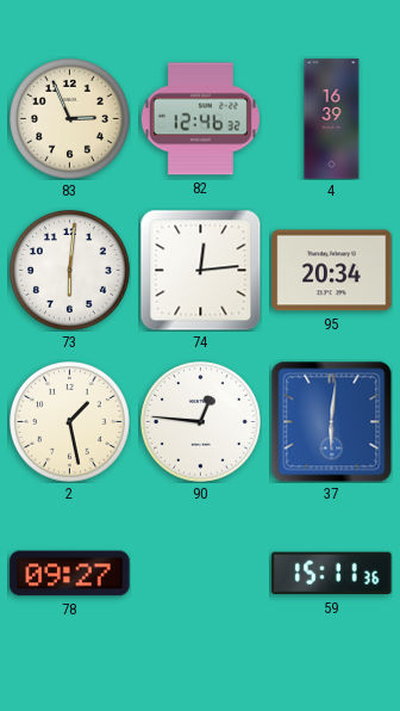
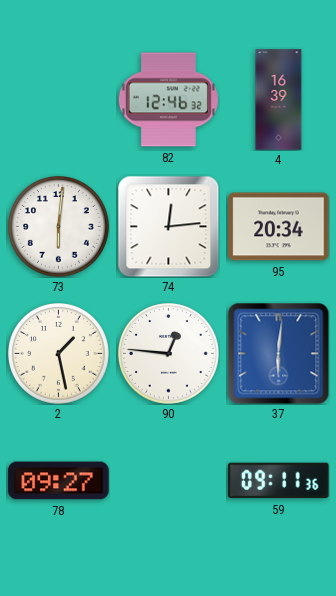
83: 2:56 -> none (70, 119)
59: 15:11 -> 09:11 (279, 481)
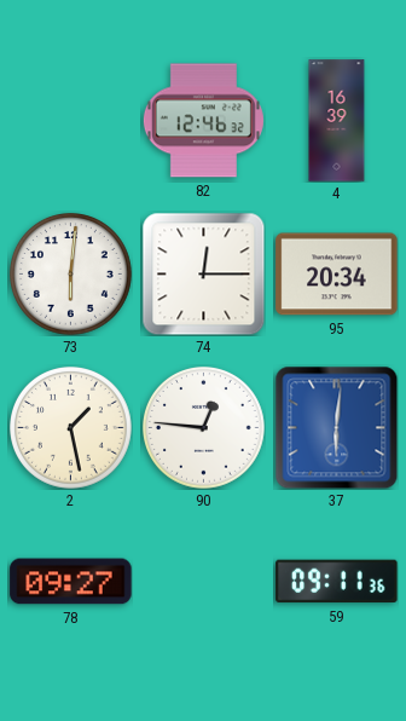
74: 12:14 -> 12:15 (203, 273)
